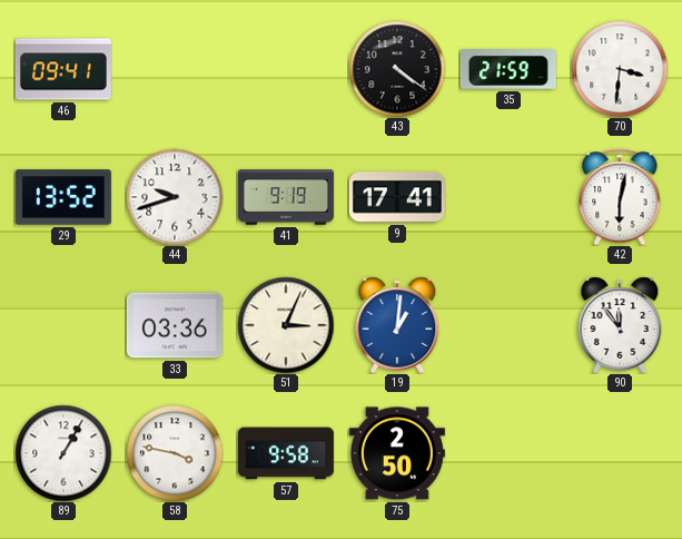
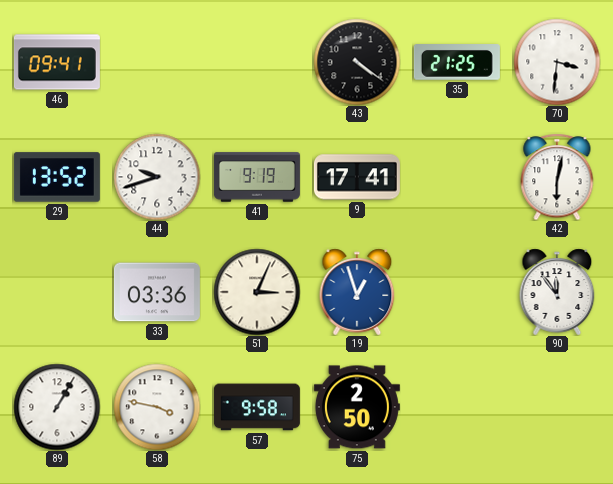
35: 21:59 -> 21:25 (457, 62)
19: 1:01 -> 12:57 (357, 292)
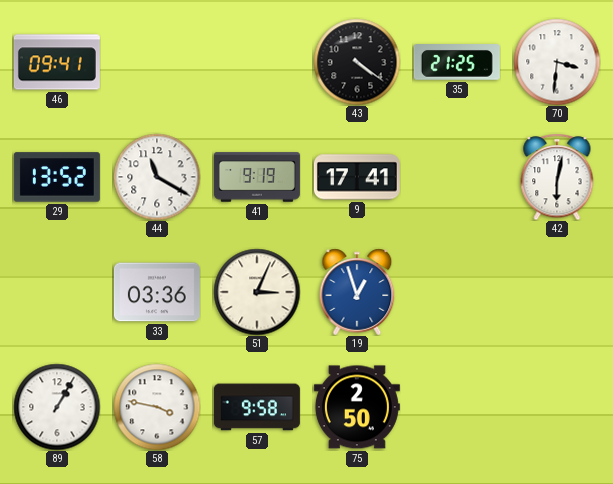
44: 9:42 -> 11:20 (157, 177)
90: 11:54 -> none (557, 292)
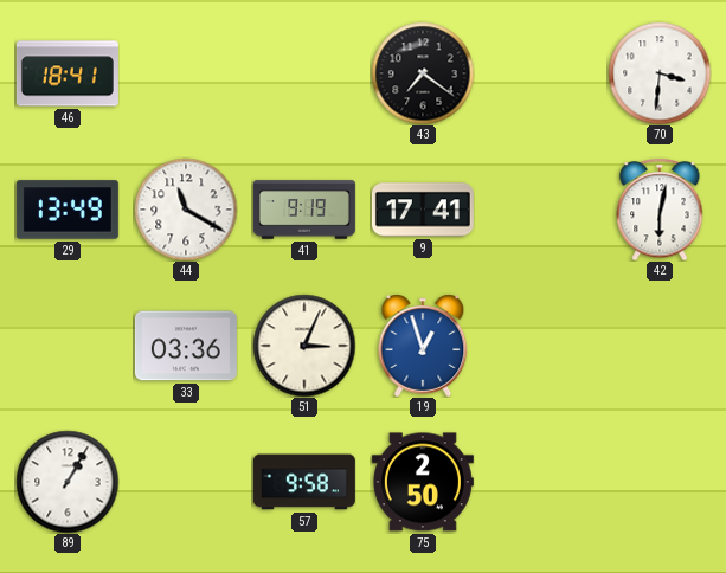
46: 09:41 -> 18:41 (68, 73)
43: 4:21 -> 7:21 (423, 73)
35: 21:25 -> none (457, 62)
29: 13:52 -> 13:49 (68, 210)
58: 3:47 -> none (157, 407)
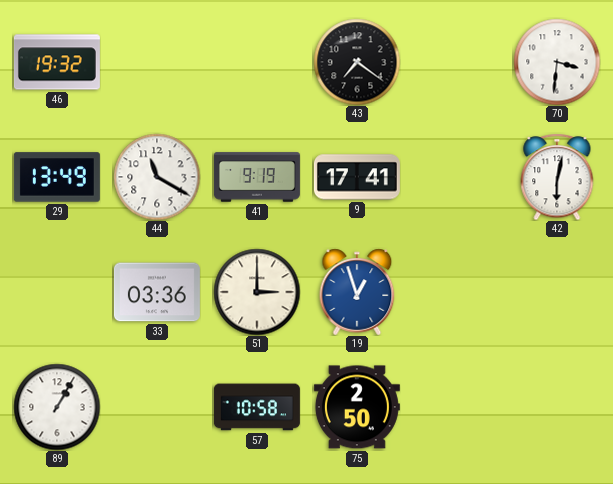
46: 18:41 -> 19:32 (57, 62)
51: 3:04 -> 3:00 (257, 292)
57: 9:58 -> 10:58 (257, 407)
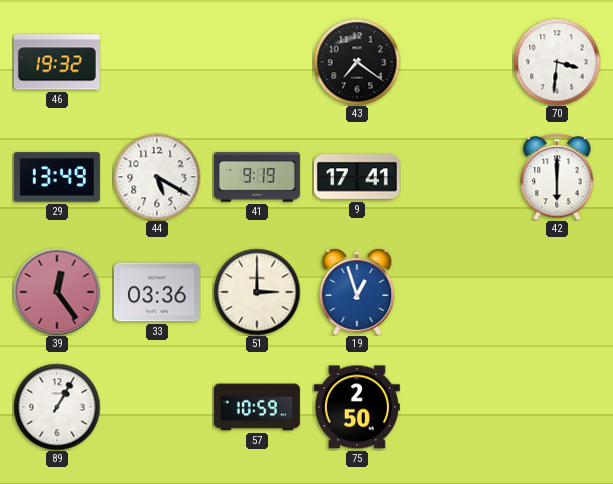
44: 11:20 -> 5:20 (157, 177)
42: 6:02 -> 6:00 (557, 177)
39: none -> 12:24 (57, 292)
57: 10:58 -> 10:59 (257, 407)
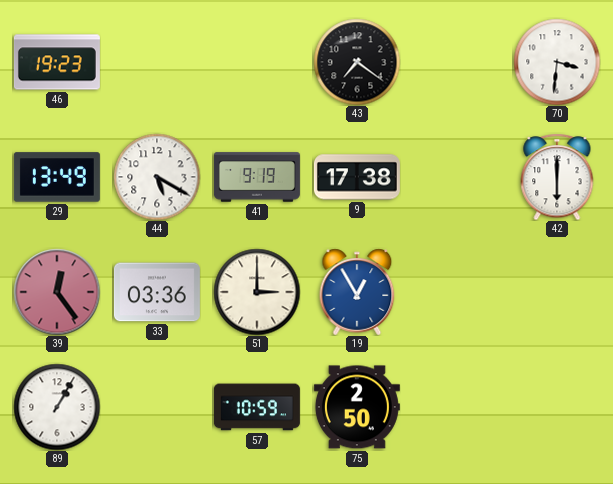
46: 19:32 -> 19:23 (57, 62)
9: 17:41 -> 17:38 (357, 177)
19: 12:57 -> 12:55 (357, 292)
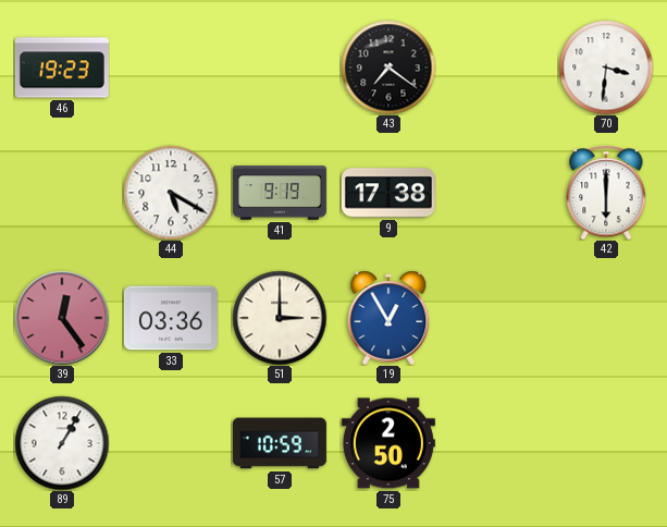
29: 13:49 -> none (57, 177)
